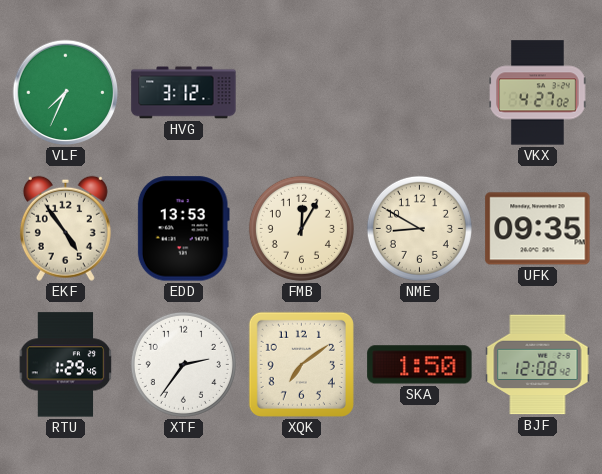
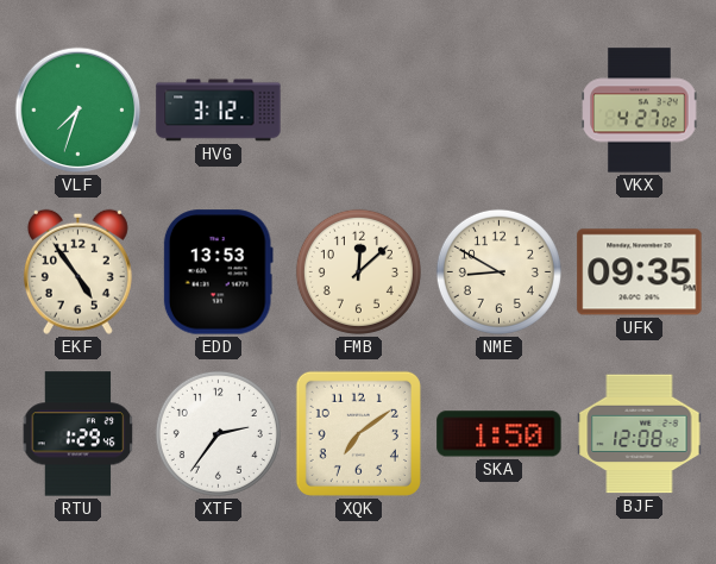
VLF: 7:34 -> 7:33 (78, 111)
FMB: 12:05 -> 12:08 (358, 271)
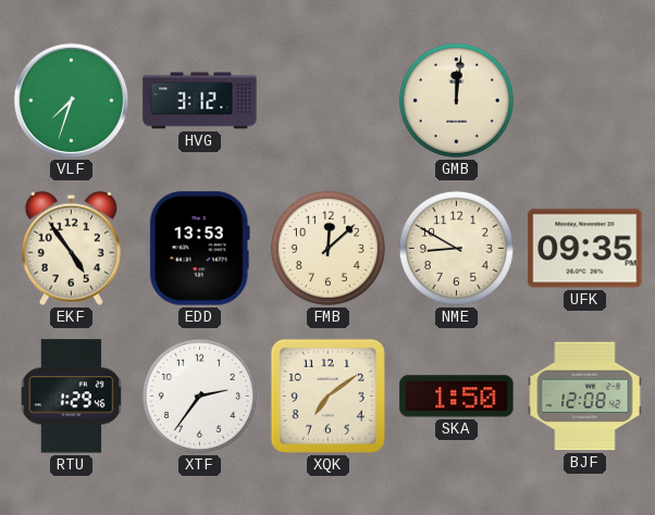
GMB: none -> 12:01 (456, 100)
VKX: 4:27 -> none (640, 111)
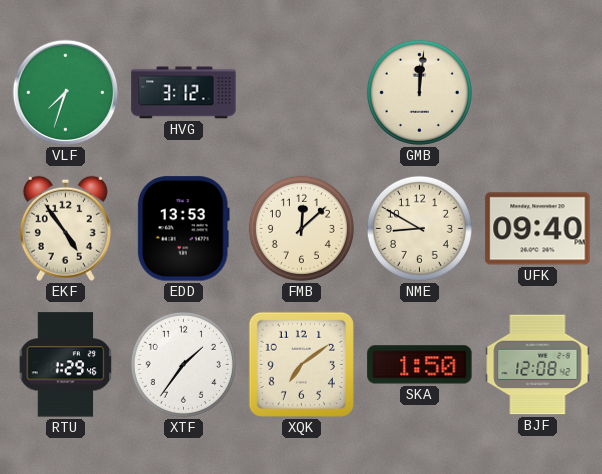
UFK: 09:35 -> 09:40 (538, 229)
XTF: 2:36 -> 1:36 (183, 364)
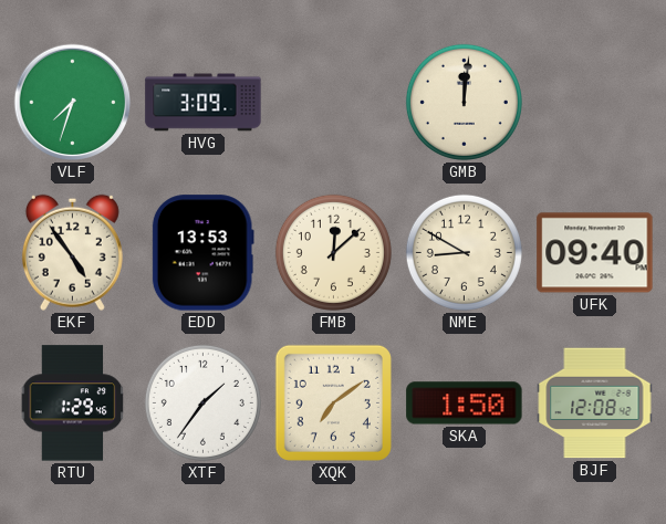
HVG: 3:12 -> 3:09 (204, 103)
